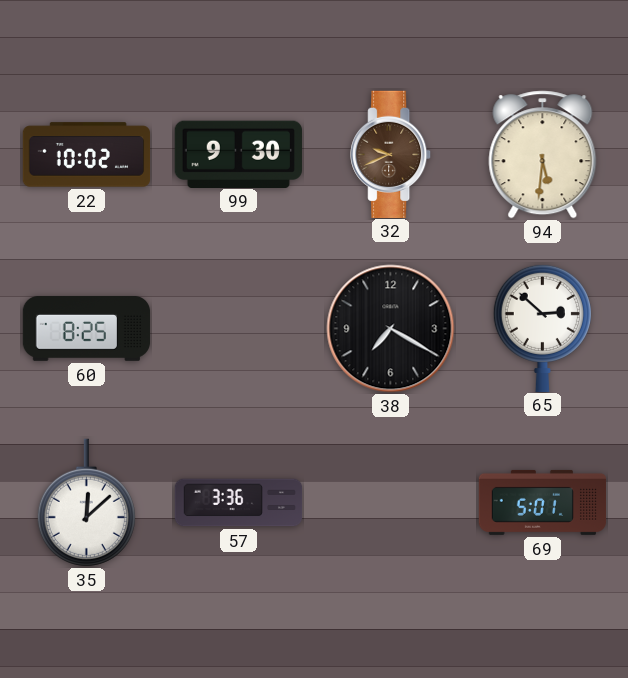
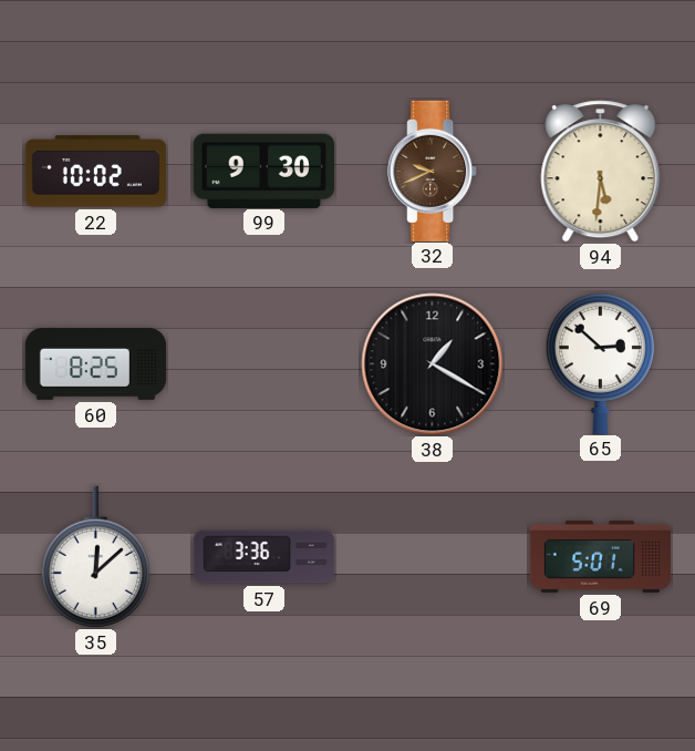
38: 7:20 -> 1:20 (433, 364)
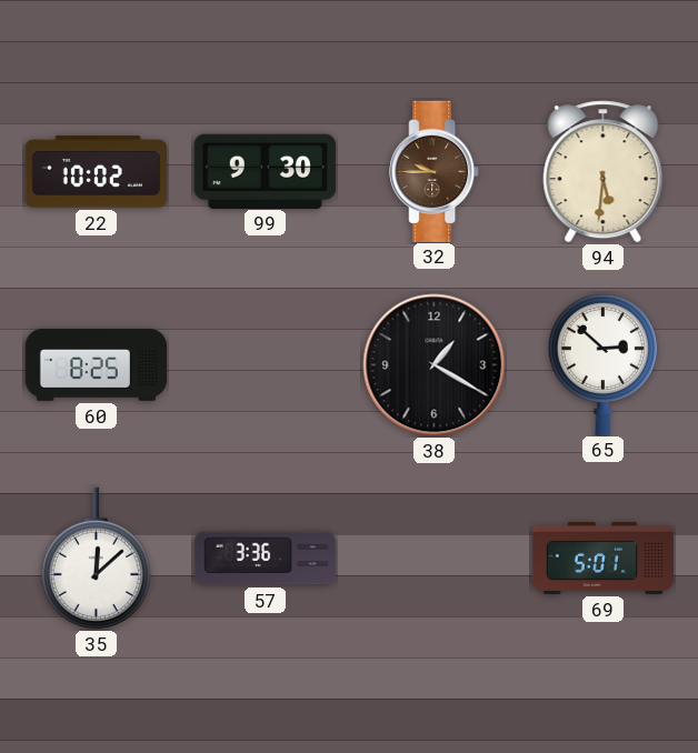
32: 9:41 -> 9:45 (435, 171)
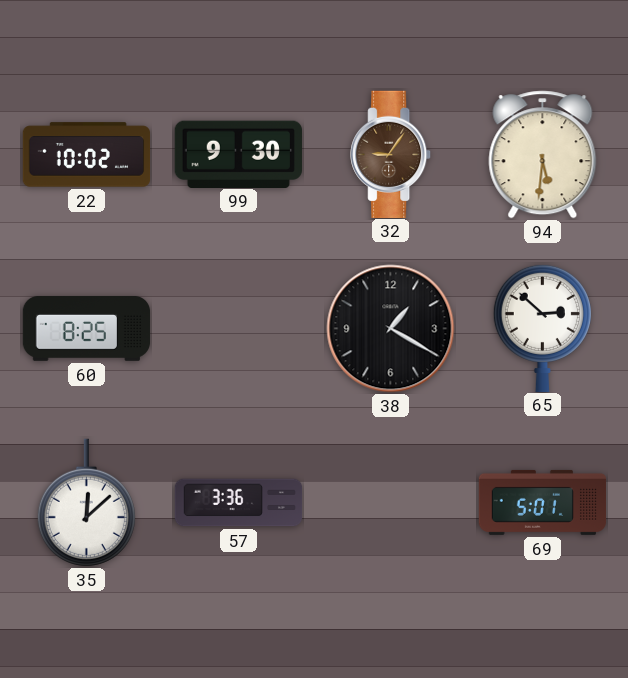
32: 9:45 -> 9:06 (391, 154)
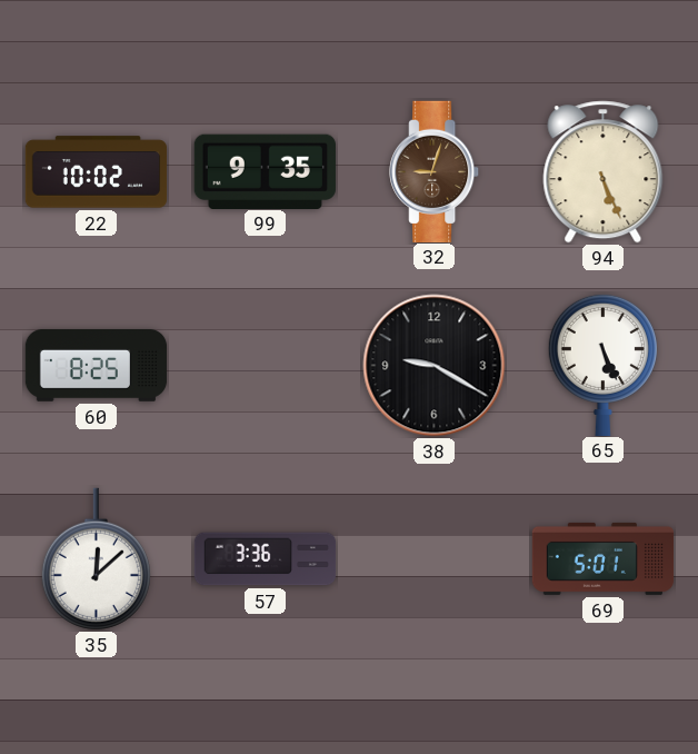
99: 9:30 -> 9:35 (265, 171)
32: 9:06 -> 9:03 (435, 171)
94: 5:31 -> 5:26 (604, 172)
38: 1:20 -> 9:20 (435, 366)
65: 2:52 -> 5:26 (602, 364)
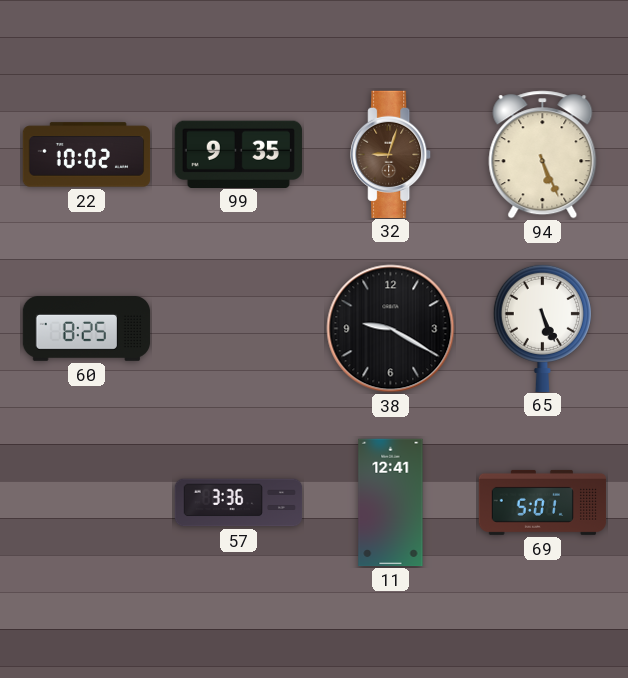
35: 12:08 -> none (96, 559)
11: none -> 12:41 (391, 503)
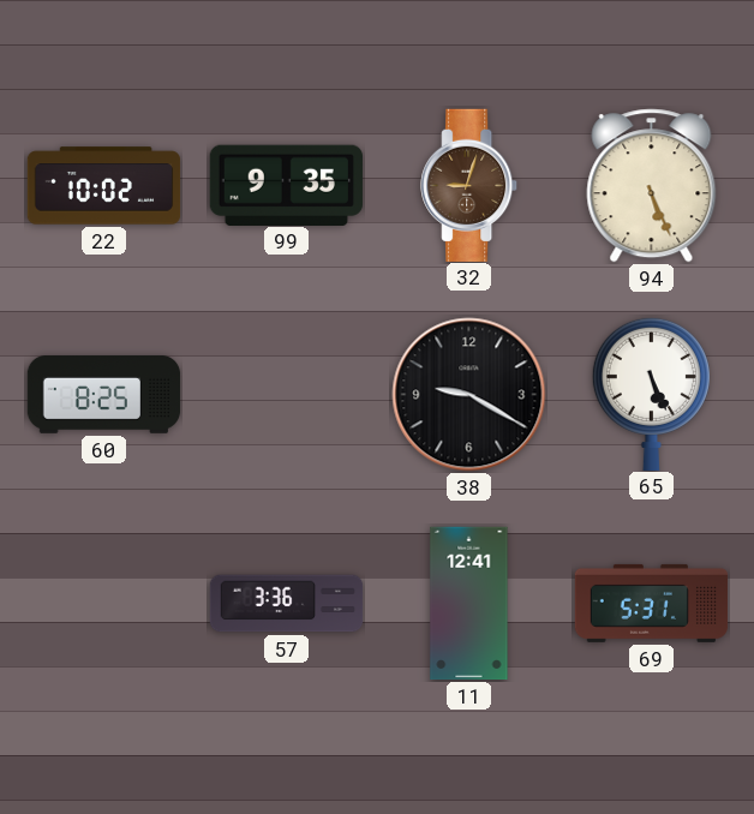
69: 5:01 -> 5:31 (652, 603)
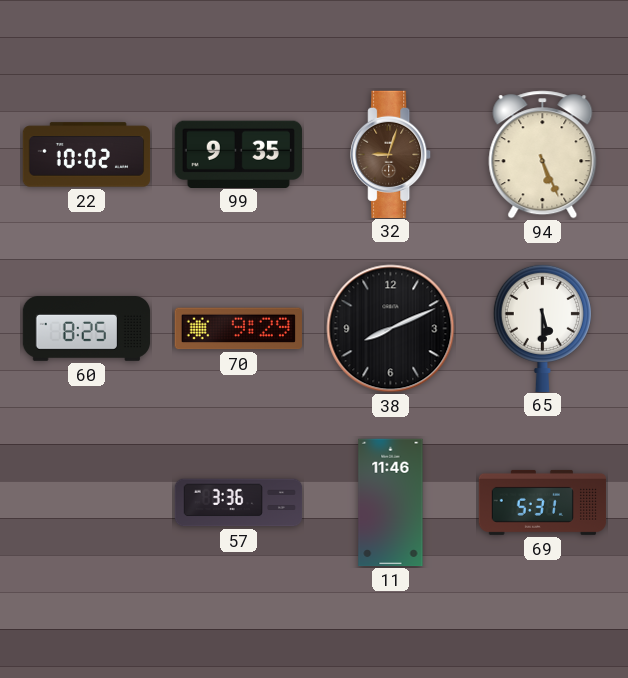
70: none -> 9:29 (238, 329)
38: 9:20 -> 8:11 (391, 329)
65: 5:26 -> 5:30 (542, 327)
11: 12:41 -> 11:46 (391, 503)
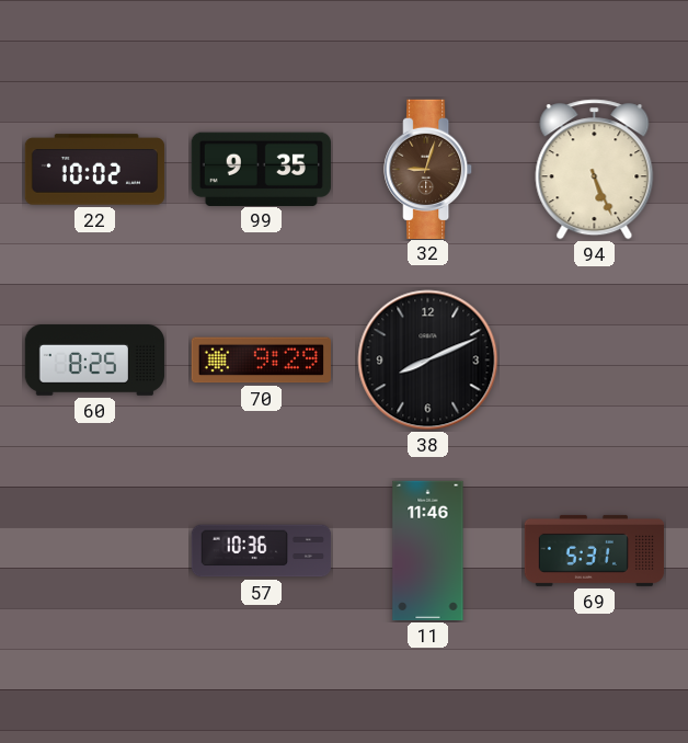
65: 5:30 -> none (542, 327)
57: 3:36 -> 10:36 (262, 551)
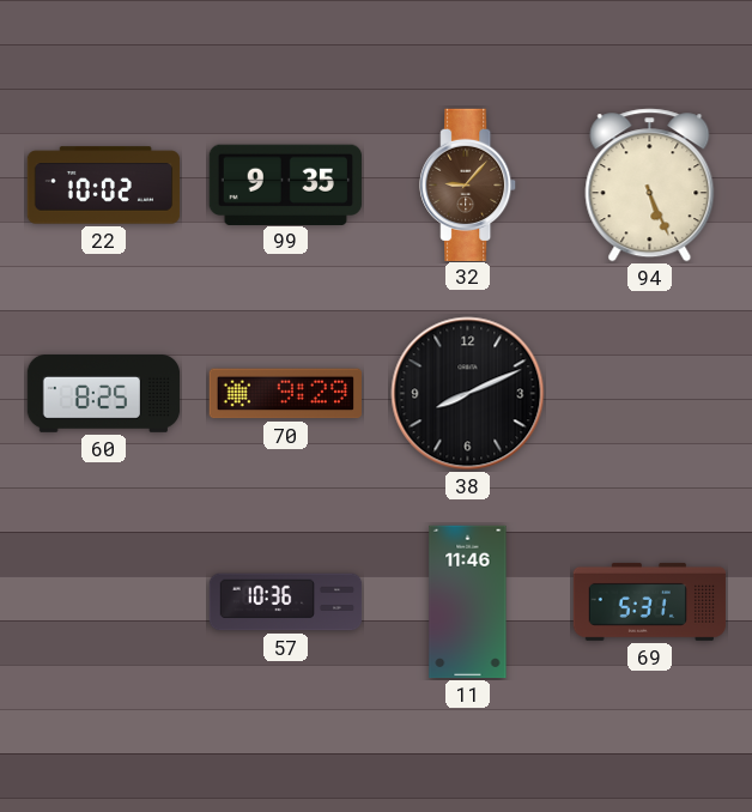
32: 9:03 -> 9:07 (468, 184)
